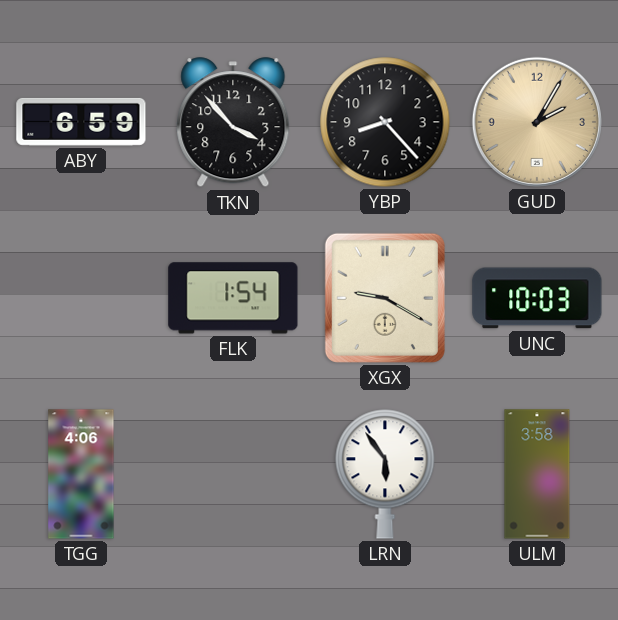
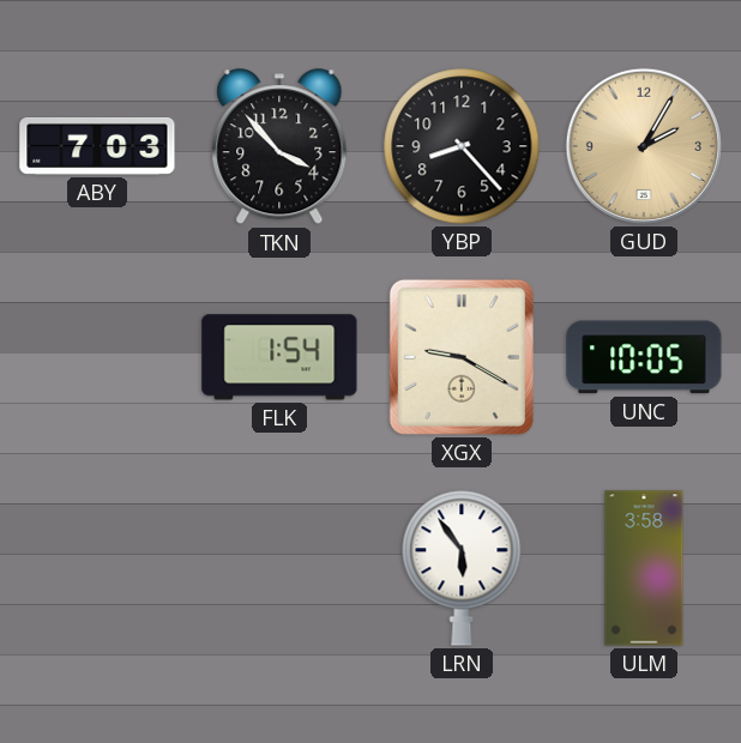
ABY: 6:59 -> 7:03 (97, 146)
UNC: 10:03 -> 10:05 (644, 357)
TGG: 4:06 -> none (81, 474)
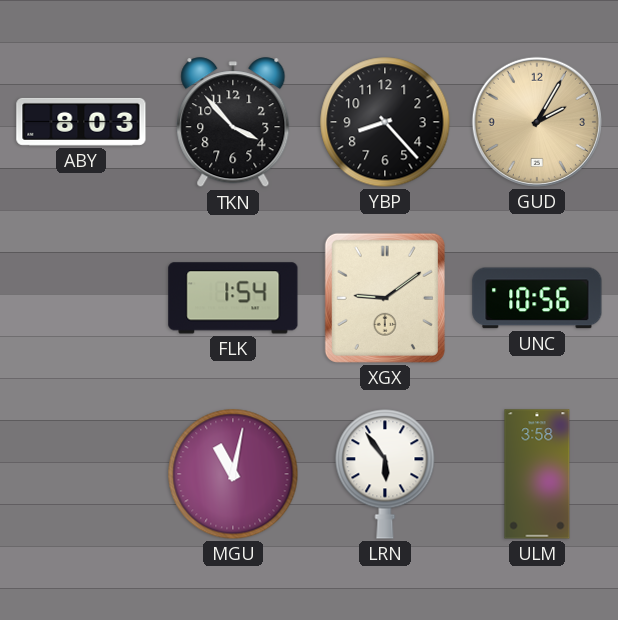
ABY: 7:03 -> 8:03 (81, 122)
XGX: 9:20 -> 9:09 (385, 298)
UNC: 10:05 -> 10:56 (537, 298)
MGU: none -> 11:02 (233, 474)
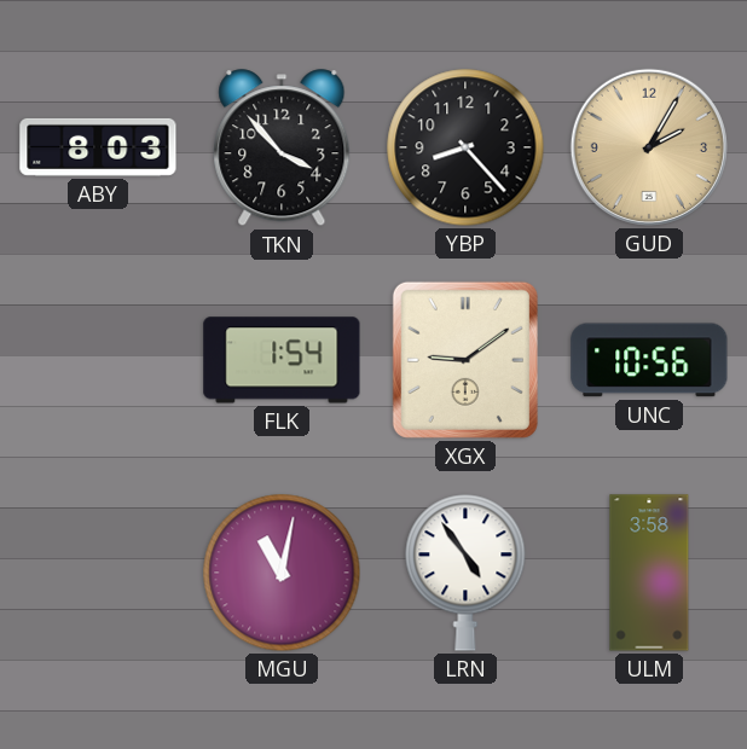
LRN: 5:54 -> 4:54 (465, 573)
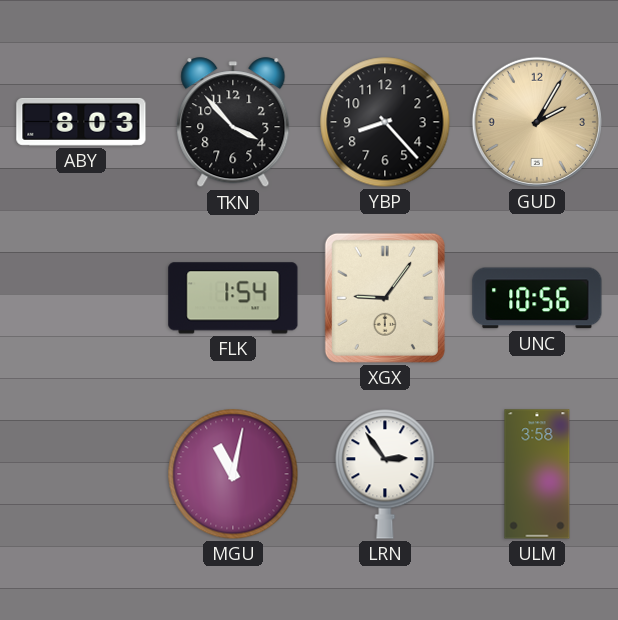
XGX: 9:09 -> 9:06 (385, 298)
LRN: 4:54 -> 2:54 (385, 474)
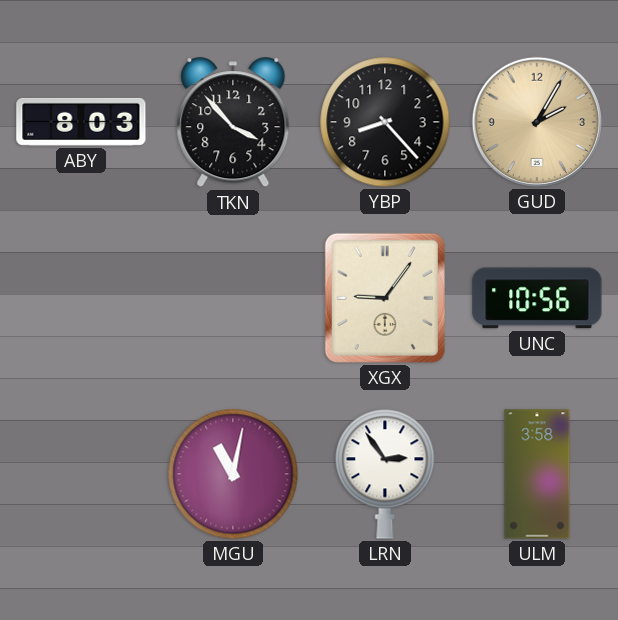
FLK: 1:54 -> none (233, 298)
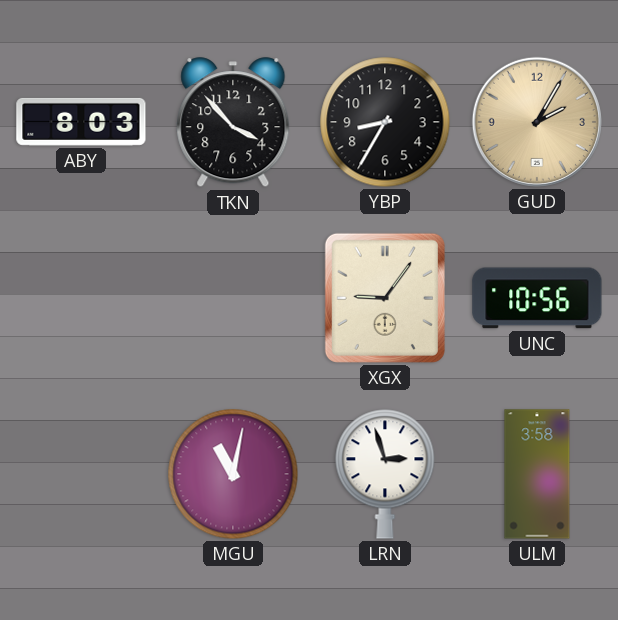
YBP: 8:23 -> 8:35 (385, 122)
LRN: 2:54 -> 2:57 (385, 474)
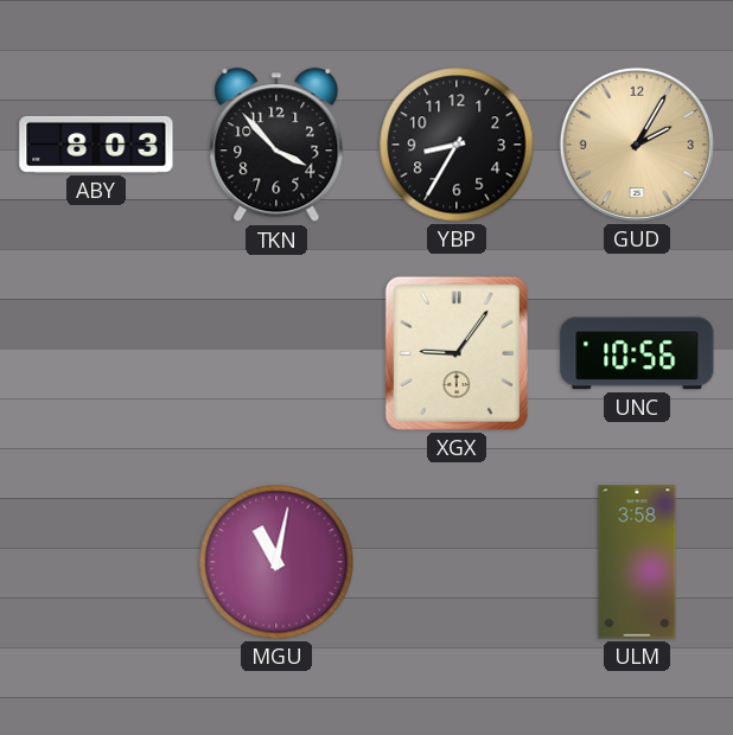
LRN: 2:57 -> none (385, 474)
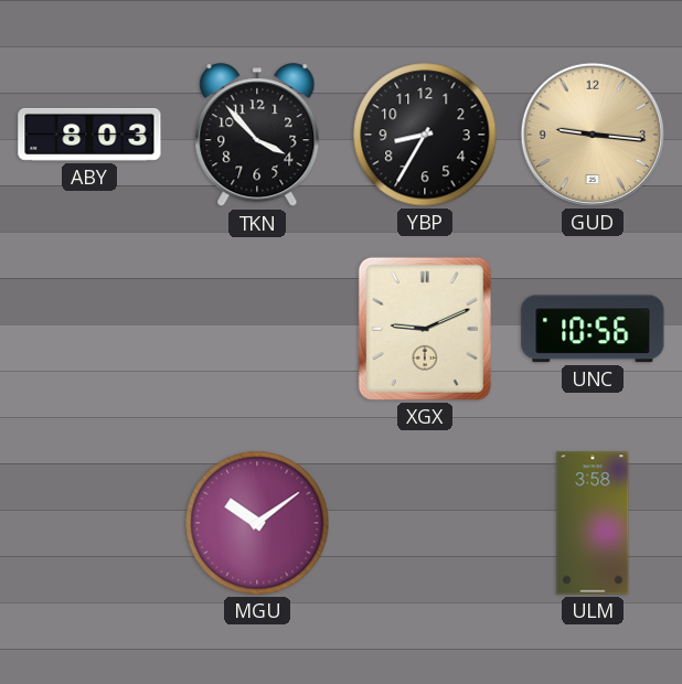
GUD: 2:05 -> 9:16 (593, 135)
XGX: 9:06 -> 9:11 (425, 329)
MGU: 11:02 -> 10:09 (257, 523)
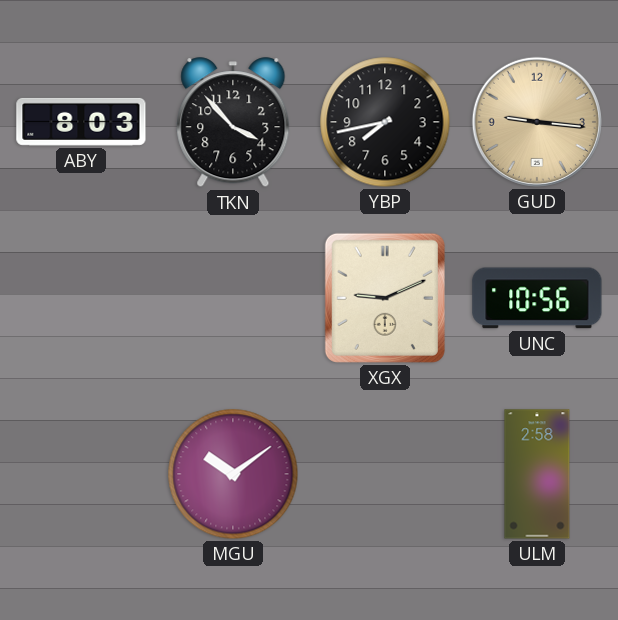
YBP: 8:35 -> 7:43 (385, 122)
ULM: 3:58 -> 2:58 (537, 474)
